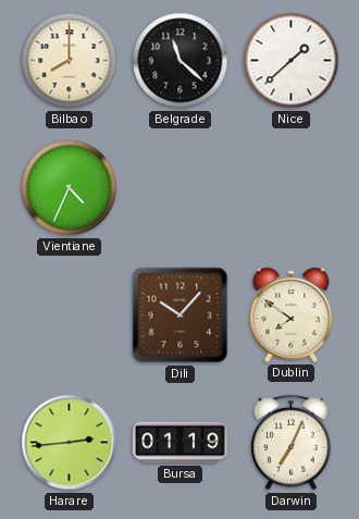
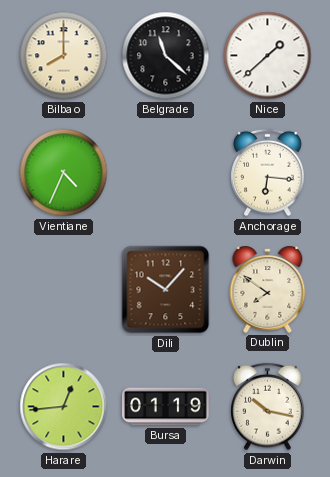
Anchorage: none -> 6:16 (268, 173)
Harare: 2:44 -> 12:44 (64, 407)
Darwin: 7:04 -> 10:17 (268, 407)
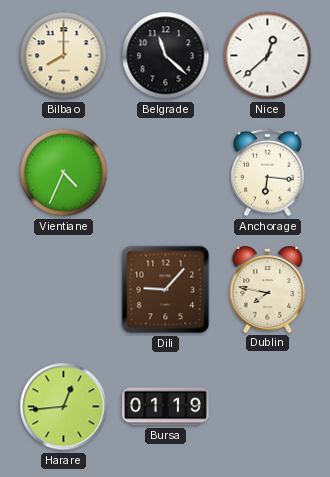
Nice: 1:38 -> 12:38 (268, 56)
Dili: 10:07 -> 9:07 (166, 290)
Dublin: 7:51 -> 7:47 (268, 289)
Darwin: 10:17 -> none (268, 407)
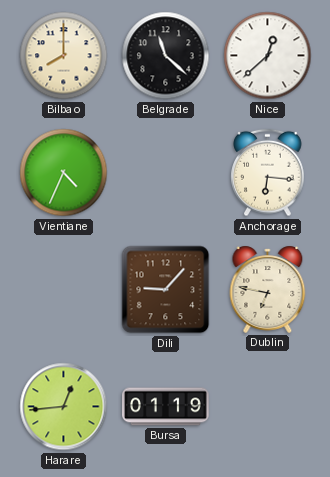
Dublin: 7:47 -> 6:47 (268, 289)
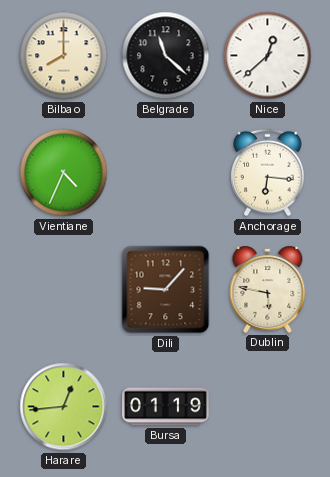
Dublin: 6:47 -> 5:47 (268, 289)
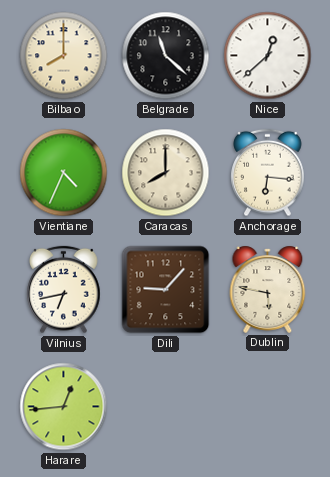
Caracas: none -> 8:00 (166, 173)
Vilnius: none -> 6:43 (64, 290)
Bursa: 01:19 -> none (166, 407)
